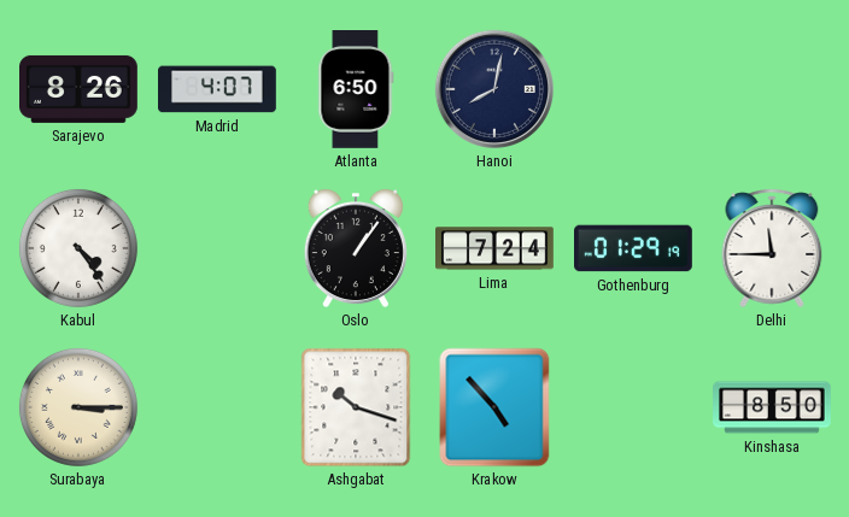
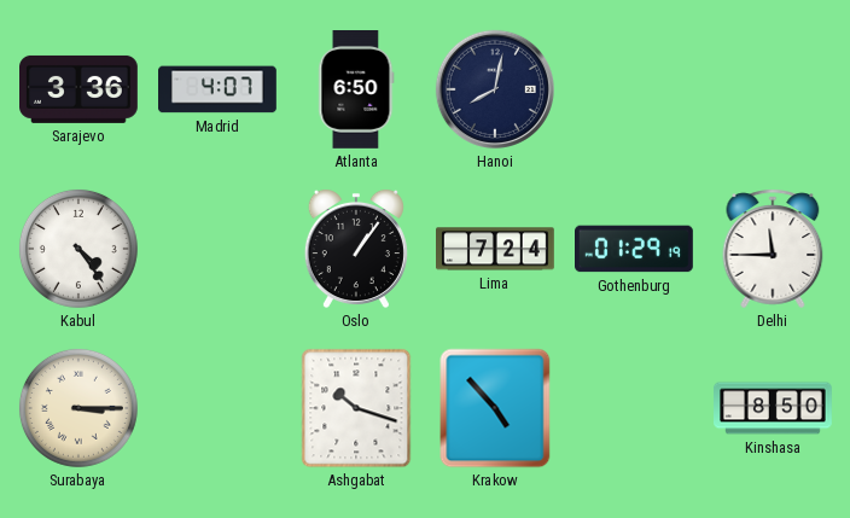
Sarajevo: 8:26 -> 3:36 (80, 89)
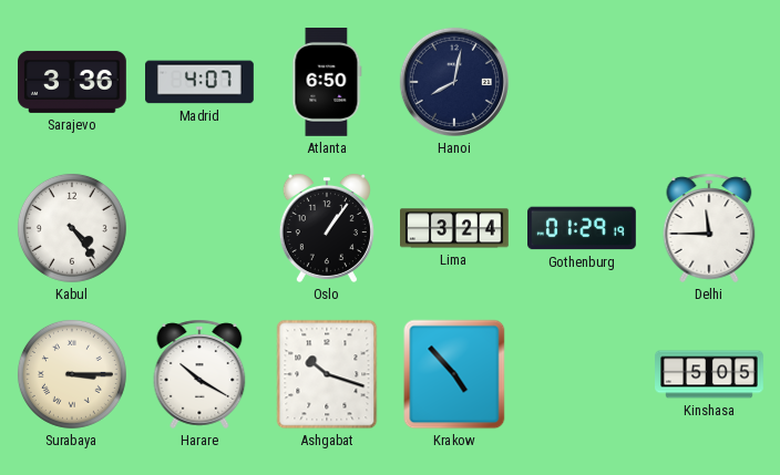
Lima: 7:24 -> 3:24 (455, 228)
Harare: none -> 10:20 (199, 374)
Kinshasa: 8:50 -> 5:05 (710, 374)
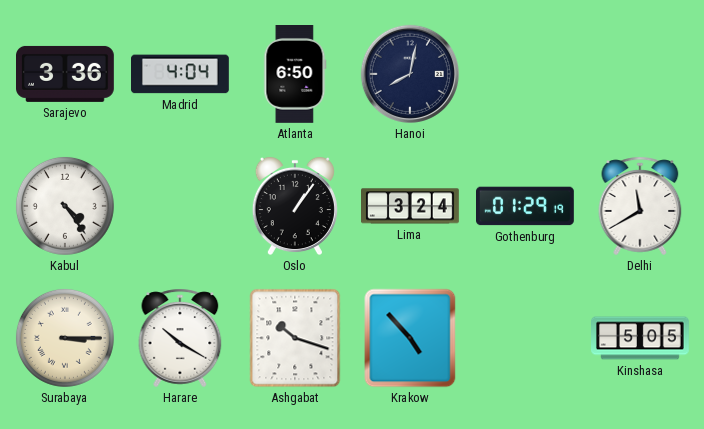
Madrid: 4:07 -> 4:04 (181, 74)
Delhi: 11:45 -> 11:40 (640, 206)
